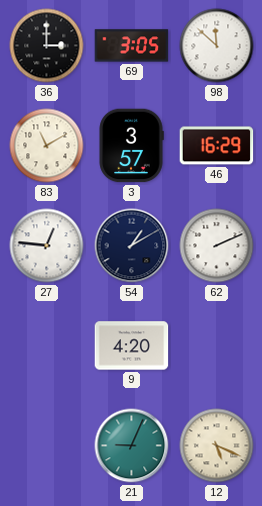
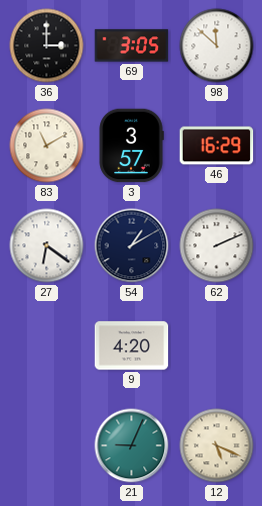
27: 12:46 -> 6:21 (47, 246)
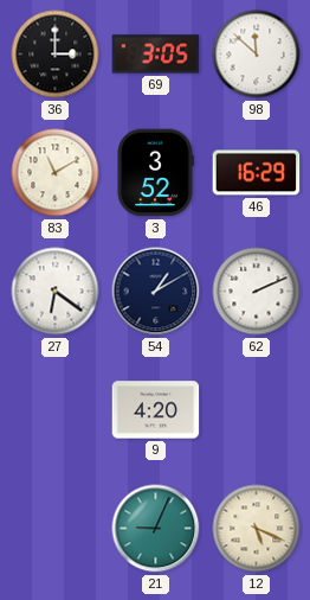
3: 3:57 -> 3:52 (155, 173)
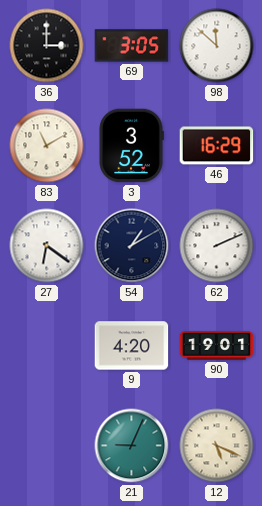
90: none -> 19:01 (217, 346)
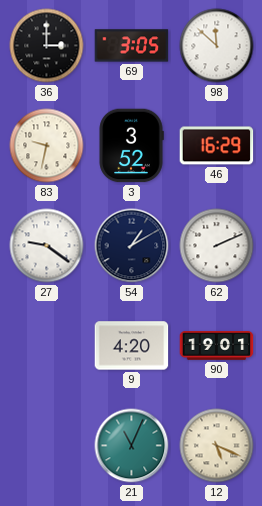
83: 11:10 -> 9:32 (47, 146)
27: 6:21 -> 9:21 (47, 246)
21: 9:04 -> 11:04 (132, 446)
